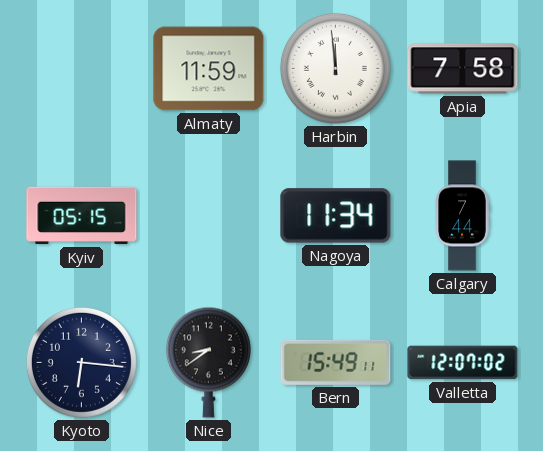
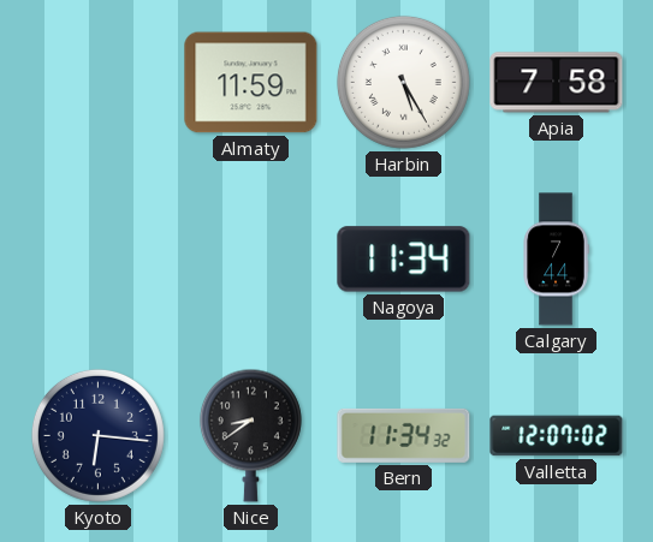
Harbin: 11:59 -> 5:25 (403, 82)
Kyiv: 05:15 -> none (82, 216)
Bern: 15:49 -> 11:34 (404, 435)
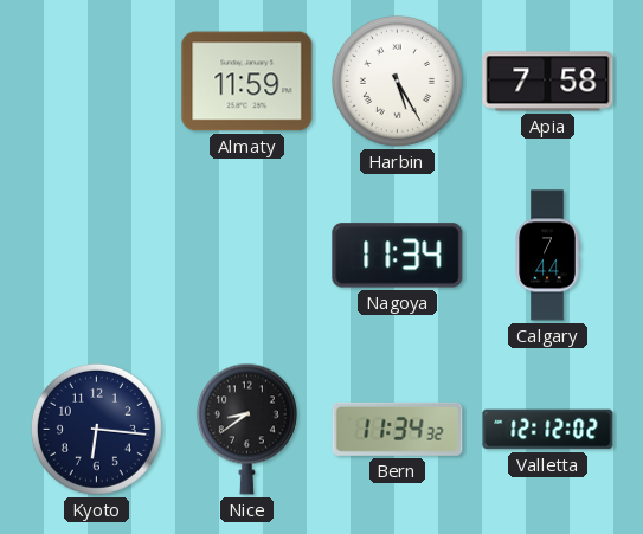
Valletta: 12:07 -> 12:12 (548, 430)
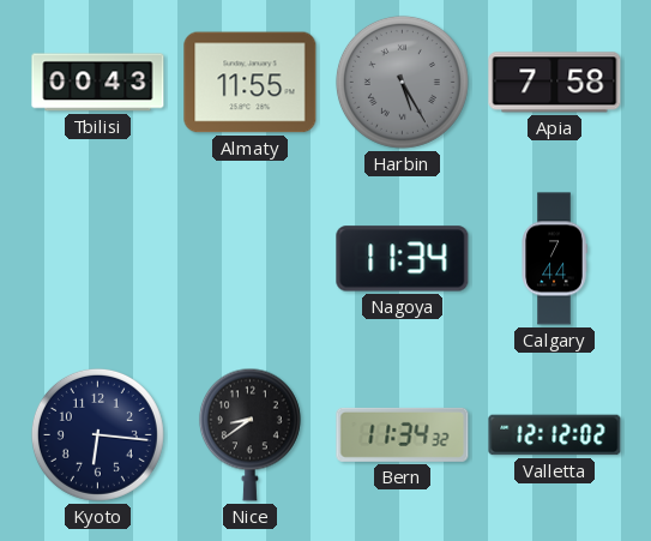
Tbilisi: none -> 00:43 (98, 83)
Almaty: 11:59 -> 11:55 (251, 83)
Harbin dial: white -> grey (402, 82)
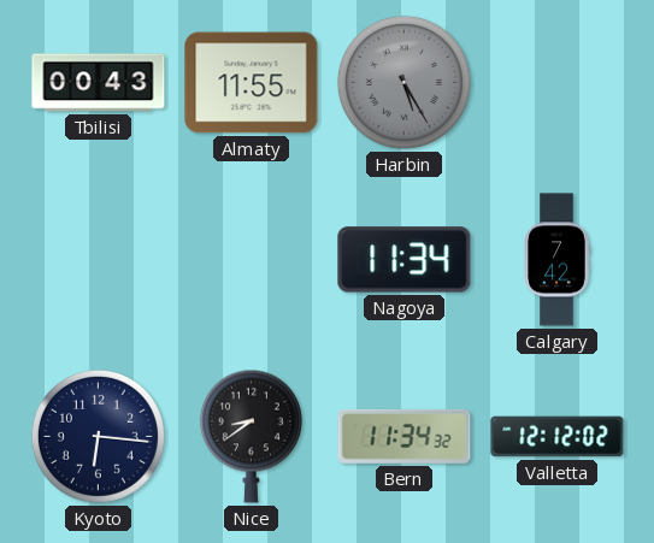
Apia: 7:58 -> none (555, 83)
Calgary: 7:44 -> 7:42 (556, 260)
